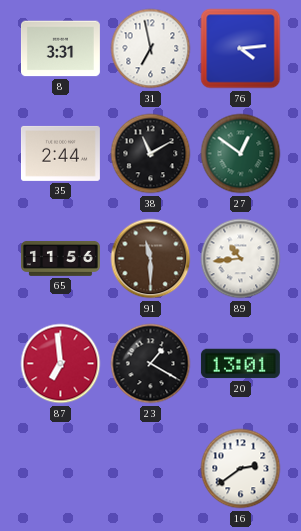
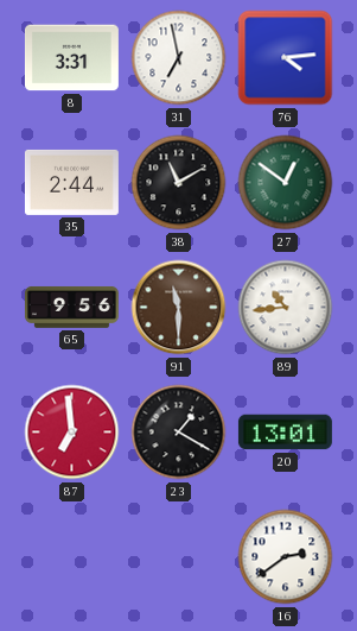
65: 11:56 -> 9:56 (71, 307)
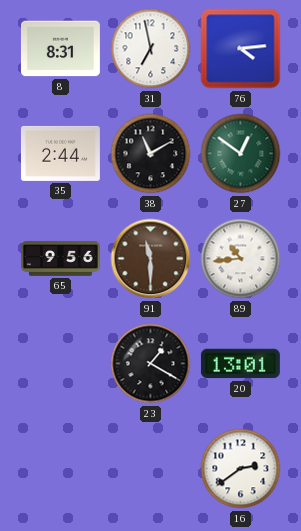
8: 3:31 -> 8:31 (60, 49)
87: 6:59 -> none (72, 433)
